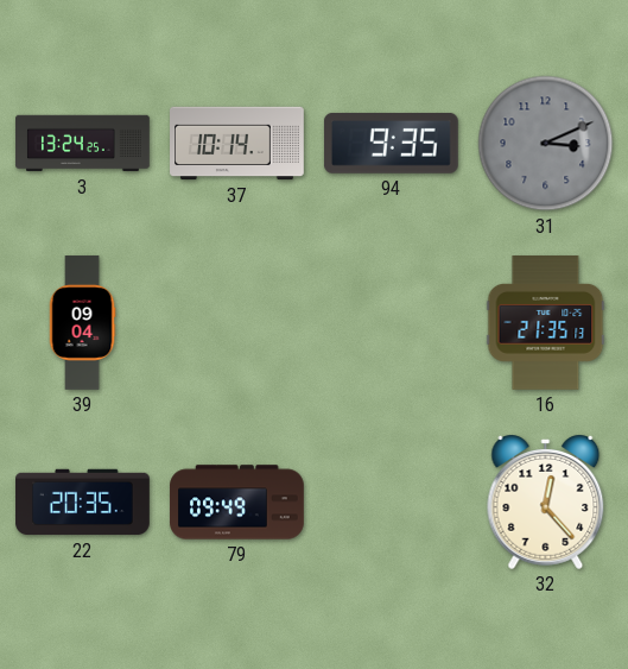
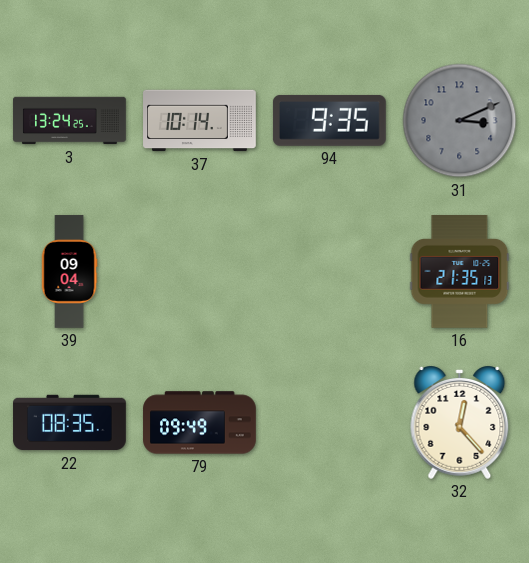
22: 20:35 -> 08:35 (70, 423)
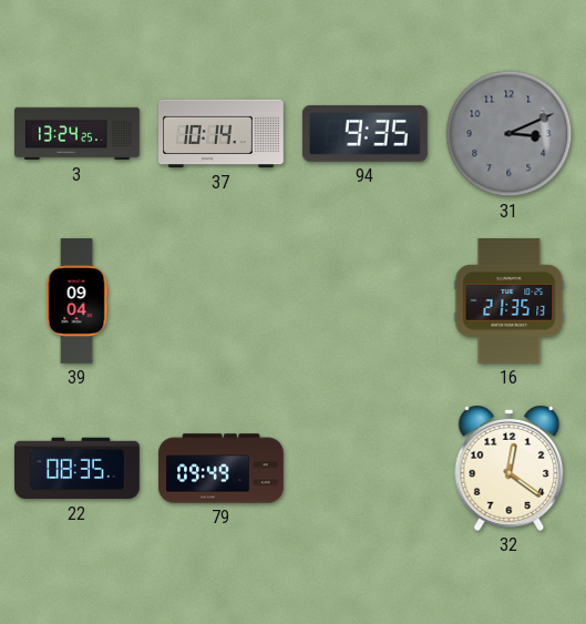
32: 12:23 -> 12:21 (510, 469)
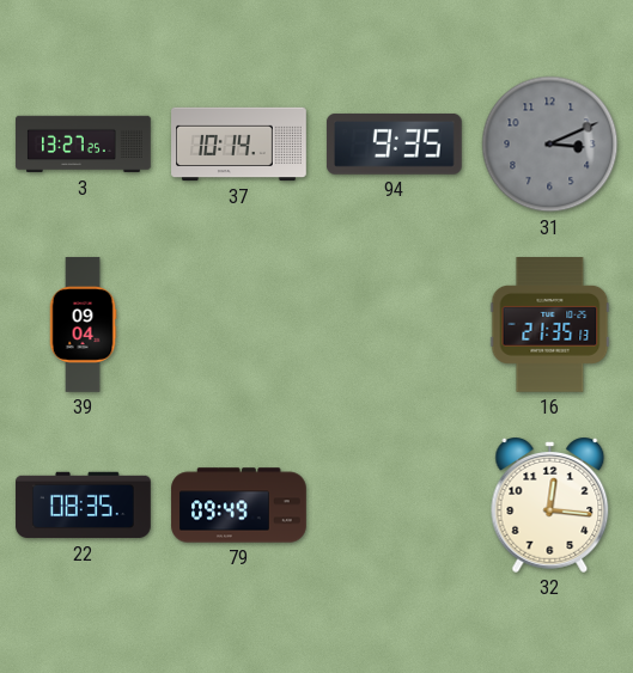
3: 13:24 -> 13:27 (84, 145)
32: 12:21 -> 12:16 (550, 506)
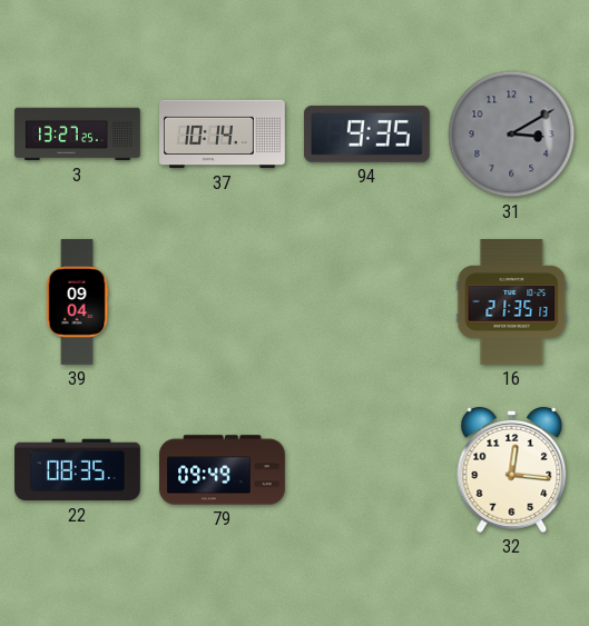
31: 3:11 -> 3:10 (512, 135)
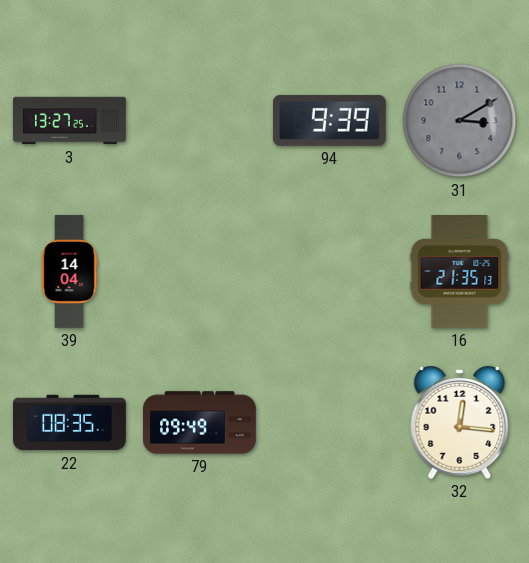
37: 10:14 -> none (223, 135)
94: 9:35 -> 9:39 (329, 120)
39: 09:04 -> 14:04 (69, 272)
